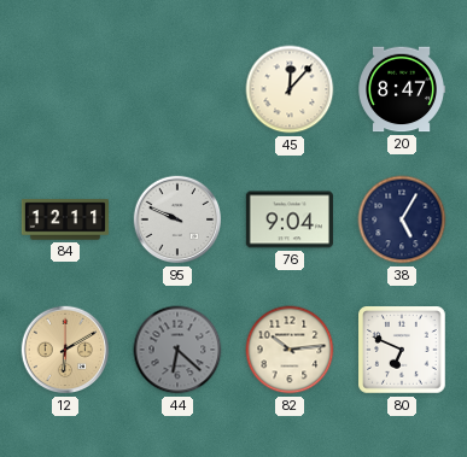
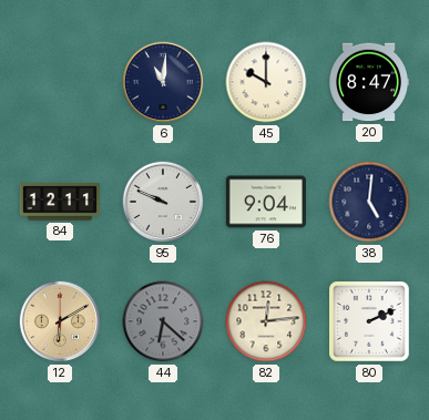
6: none -> 11:01 (163, 82)
45: 12:07 -> 10:00 (266, 82)
38: 5:05 -> 5:01 (369, 202)
82: 10:14 -> 12:14 (266, 321)
80: 6:49 -> 2:11 (369, 321)
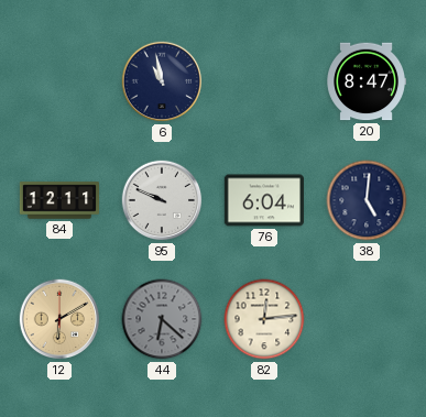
6: 11:01 -> 10:58 (162, 81)
45: 10:00 -> none (266, 82)
76: 9:04 -> 6:04 (264, 200)
80: 2:11 -> none (369, 321)
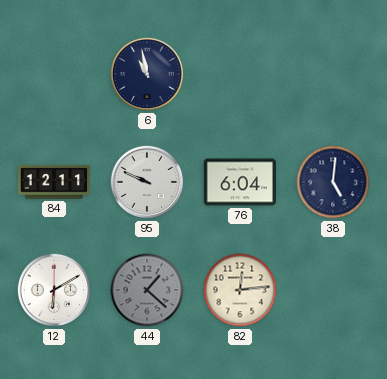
20: 8:47 -> none (365, 81)
12 dial: champagne -> white (54, 290)
44: 6:22 -> 1:22 (147, 290)
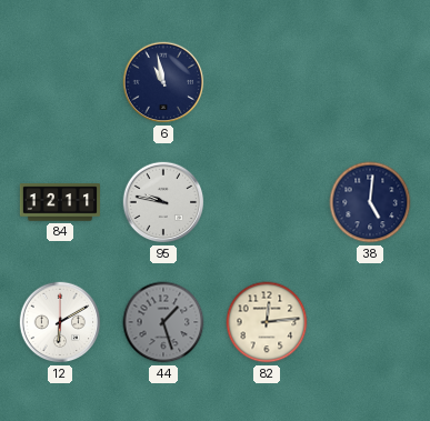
95: 9:49 -> 9:47 (163, 202)
76: 6:04 -> none (240, 182)
44: 1:22 -> 1:27 (163, 322)
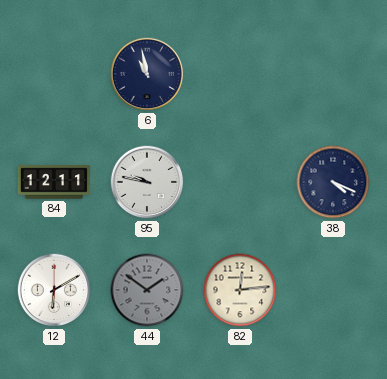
38: 5:01 -> 4:19 (333, 182)
44: 1:27 -> 1:51 (147, 290)
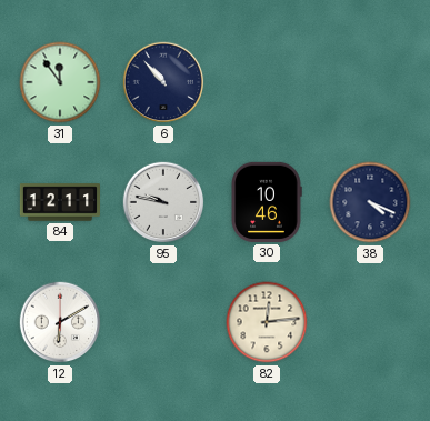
31: none -> 11:54 (60, 82)
6: 10:58 -> 10:53 (163, 82)
30: none -> 10:46 (267, 202)
44: 1:51 -> none (147, 290)
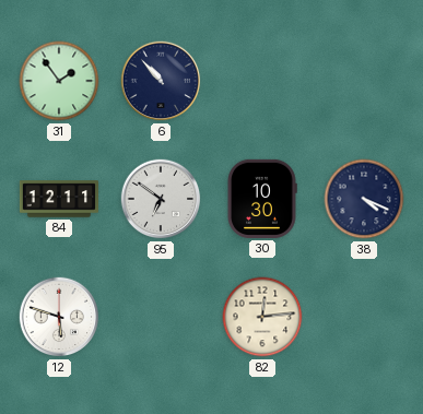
31: 11:54 -> 1:54 (59, 81)
95: 9:47 -> 6:51 (161, 199)
30: 10:46 -> 10:30 (262, 199)
12: 6:10 -> 5:48 (59, 317)
